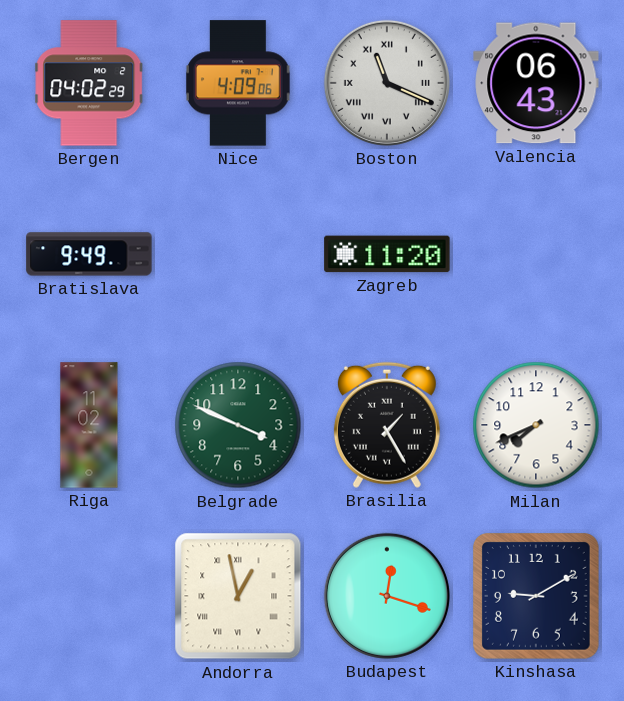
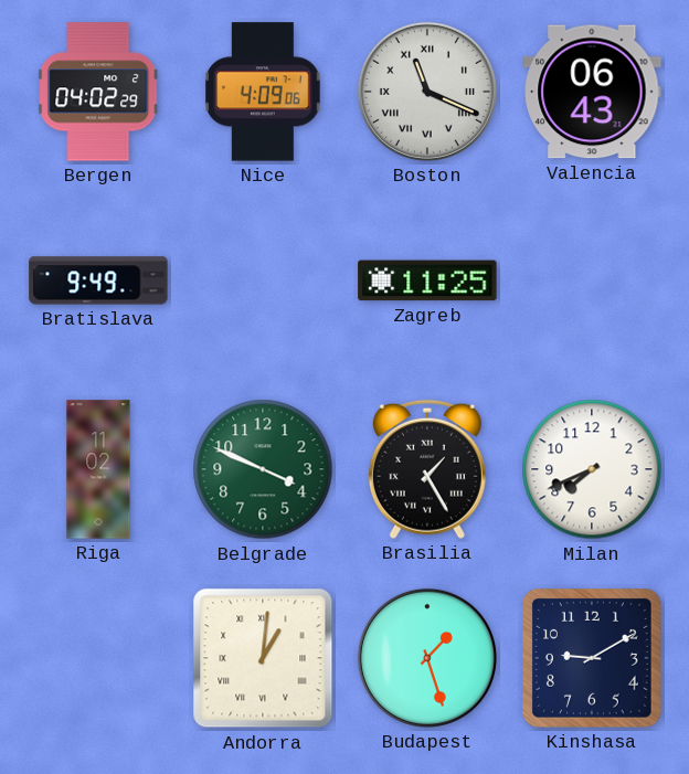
Zagreb: 11:20 -> 11:25 (427, 280)
Andorra: 12:58 -> 1:01 (263, 658)
Budapest: 12:18 -> 1:27 (427, 658)
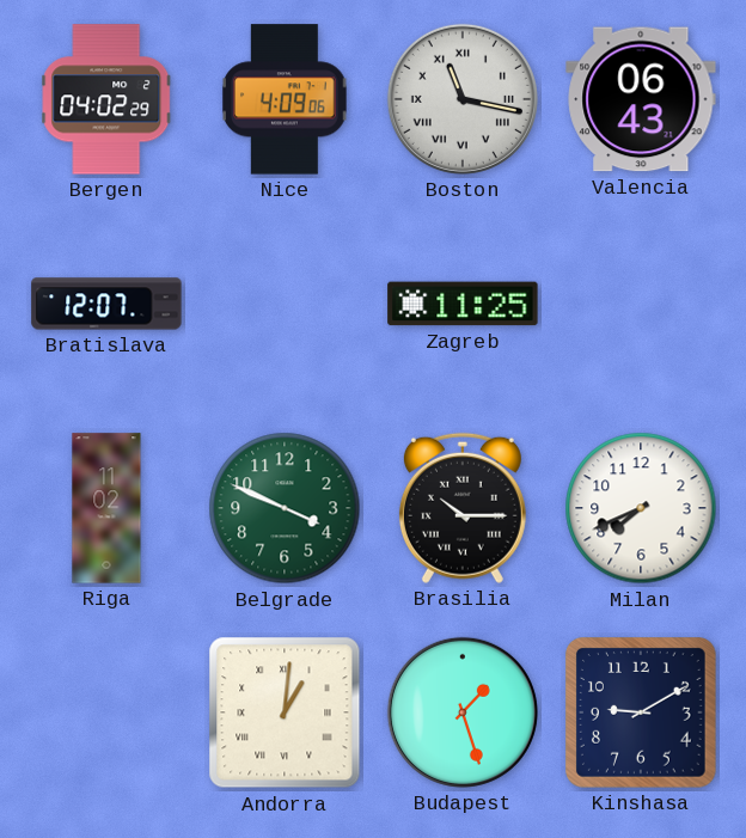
Boston: 11:19 -> 11:17 (463, 99)
Bratislava: 9:49 -> 12:07 (106, 304)
Brasilia: 1:25 -> 10:15 (463, 508)
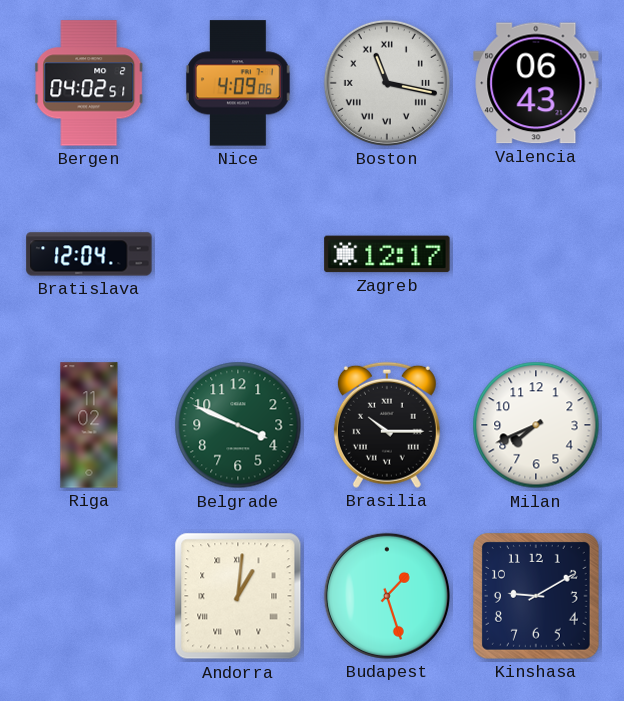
Bergen: 04:02:29 -> 04:02:51 (90, 83)
Bratislava: 12:07 -> 12:04 (89, 254)
Zagreb: 11:25 -> 12:17 (387, 254)
